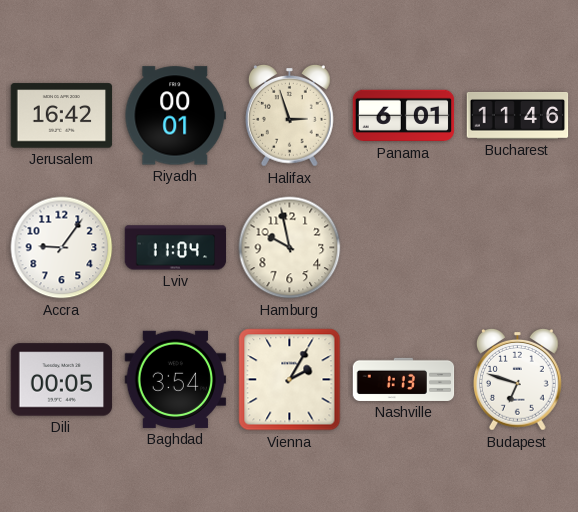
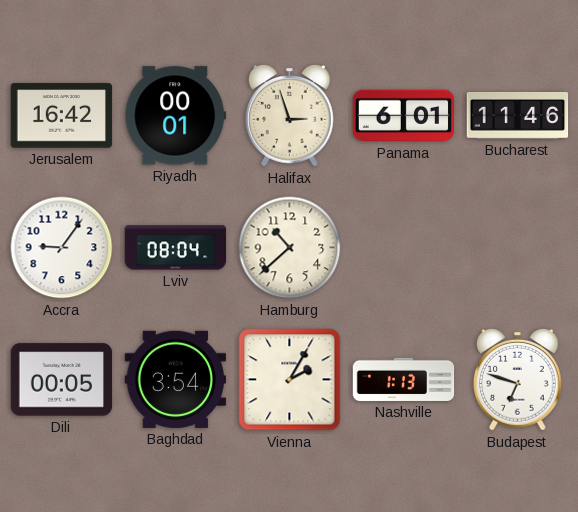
Lviv: 11:04 -> 08:04 (176, 248)
Hamburg: 9:58 -> 10:38 (290, 248)
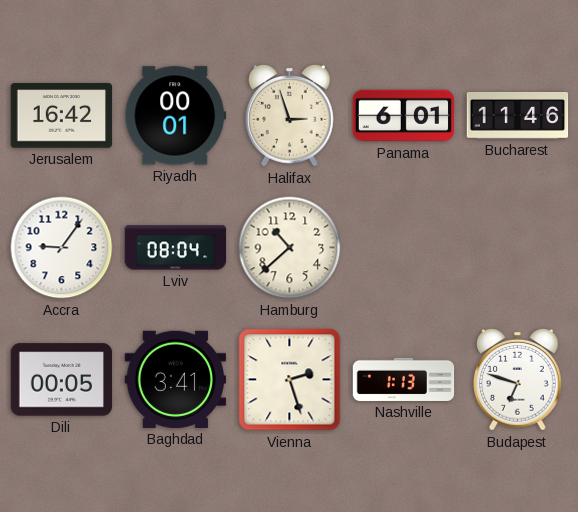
Baghdad: 3:54 -> 3:41 (176, 379)
Vienna: 2:05 -> 2:27 (290, 380)
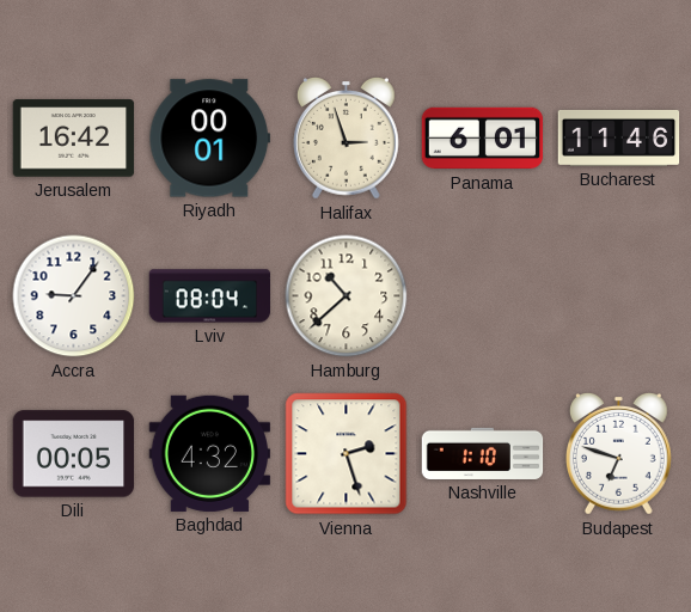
Baghdad: 3:41 -> 4:32 (210, 453)
Nashville: 1:13 -> 1:10 (483, 453)
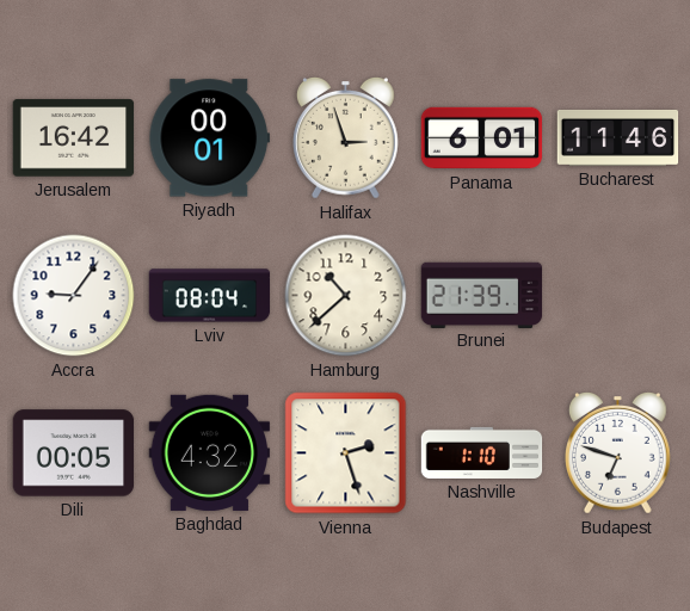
Brunei: none -> 21:39 (482, 295)
